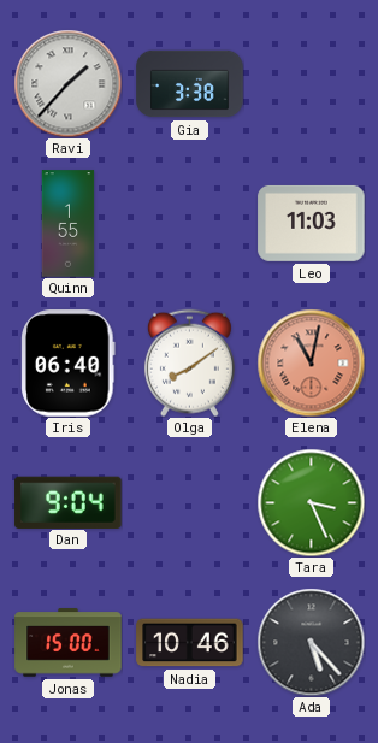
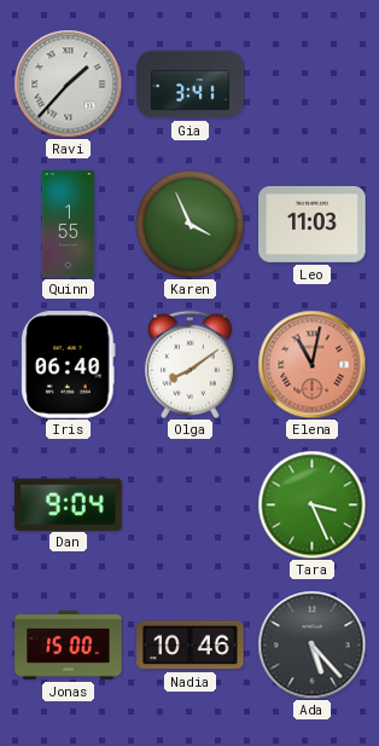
Gia: 3:38 -> 3:41 (191, 85)
Karen: none -> 3:56 (189, 224)
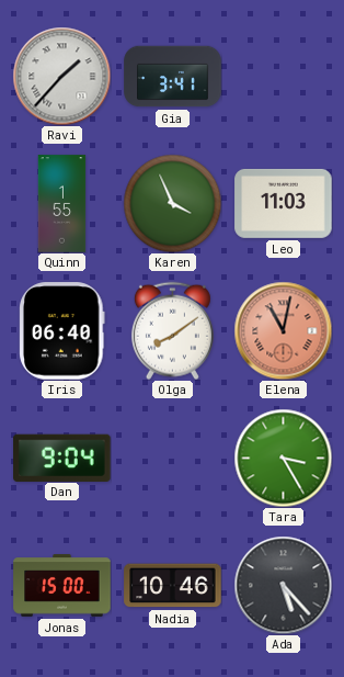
Tara: 3:26 -> 3:25 (283, 458)
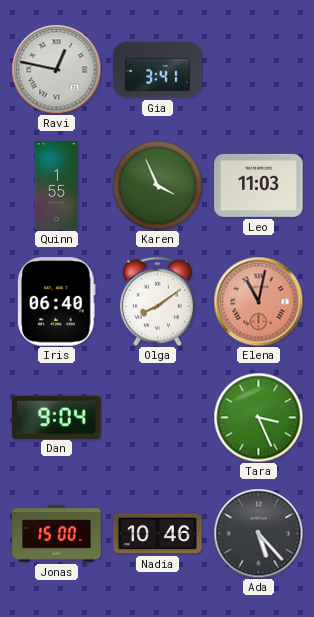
Ravi: 1:37 -> 12:47 (56, 69)
Tara: 3:25 -> 3:26 (258, 417)
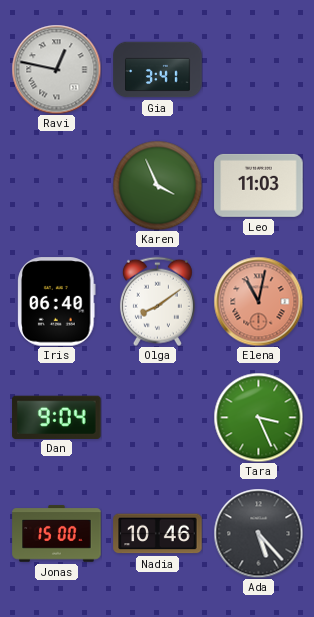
Quinn: 1:55 -> none (57, 186)
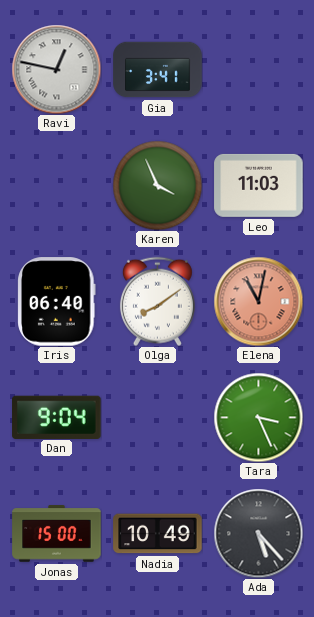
Nadia: 10:46 -> 10:49 (158, 534)
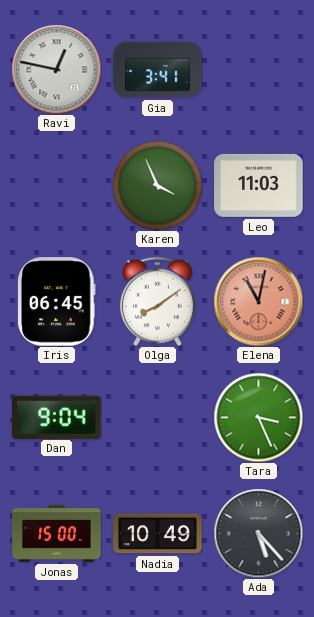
Iris: 06:40 -> 06:45 (57, 302)
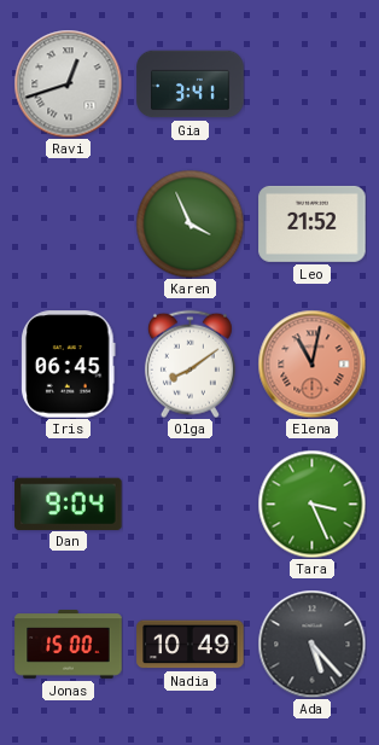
Ravi: 12:47 -> 12:42 (68, 83)
Leo: 11:03 -> 21:52 (313, 223)
